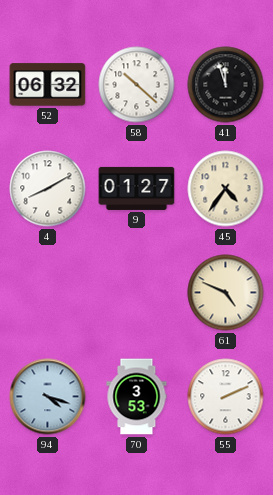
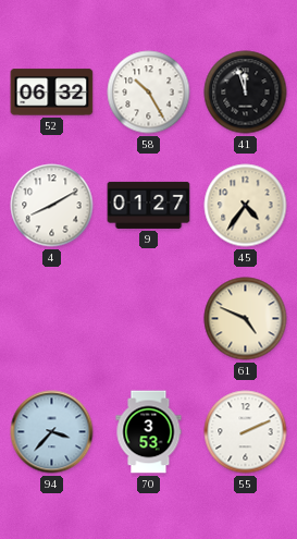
58: 10:22 -> 10:25 (149, 93)
94: 4:18 -> 3:37 (52, 432)
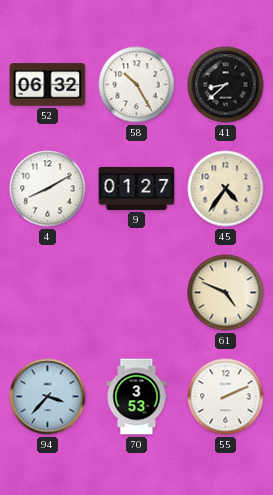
41: 11:57 -> 8:38 (226, 85)
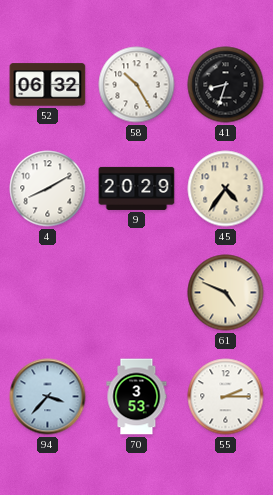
41: 8:38 -> 8:33 (226, 85)
9: 01:27 -> 20:29 (137, 188)
55: 2:11 -> 2:15 (226, 397)
